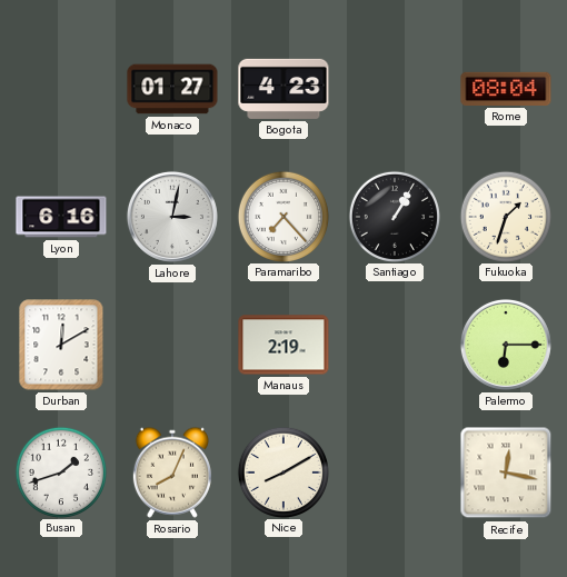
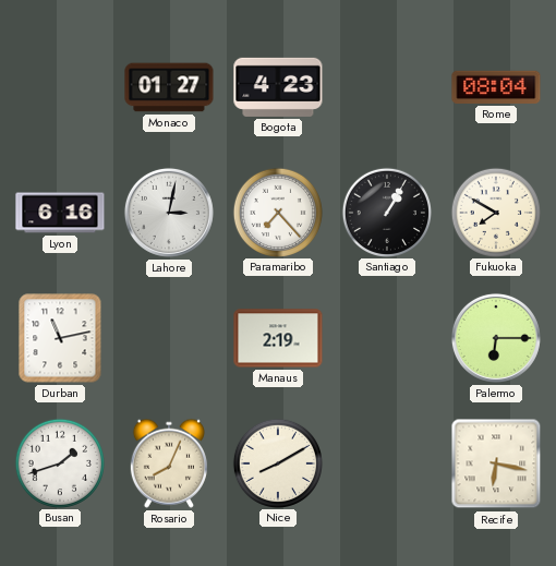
Fukuoka: 1:33 -> 7:50 (495, 212)
Durban: 12:10 -> 11:13 (60, 338)
Recife: 12:17 -> 6:17 (496, 463)
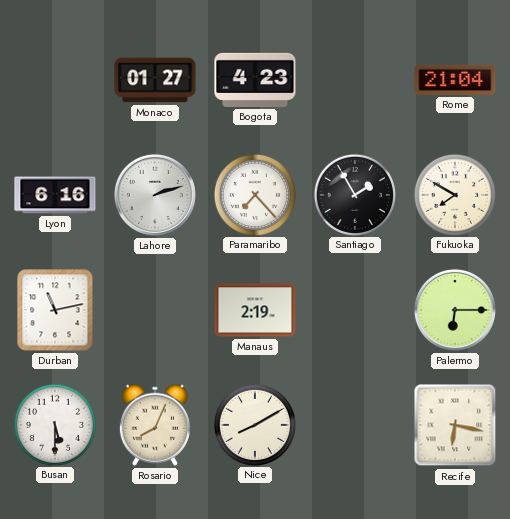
Rome: 08:04 -> 21:04 (455, 80)
Lahore: 3:02 -> 2:12 (155, 195)
Santiago: 1:05 -> 1:55 (354, 194)
Busan: 1:42 -> 5:30 (54, 424)
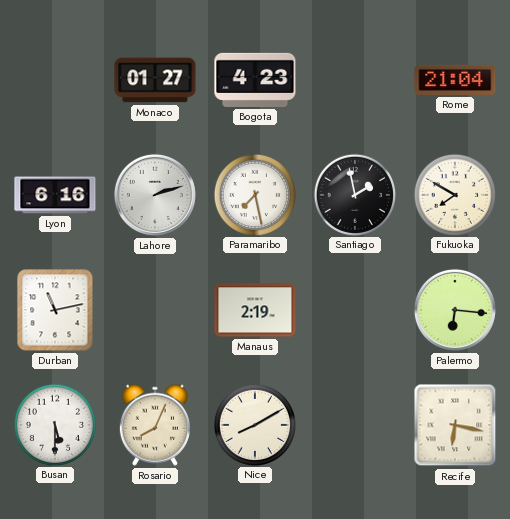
Paramaribo: 7:23 -> 7:28 (254, 194)
Santiago: 1:55 -> 1:58 (354, 194)
Palermo: 6:15 -> 6:16 (455, 310)
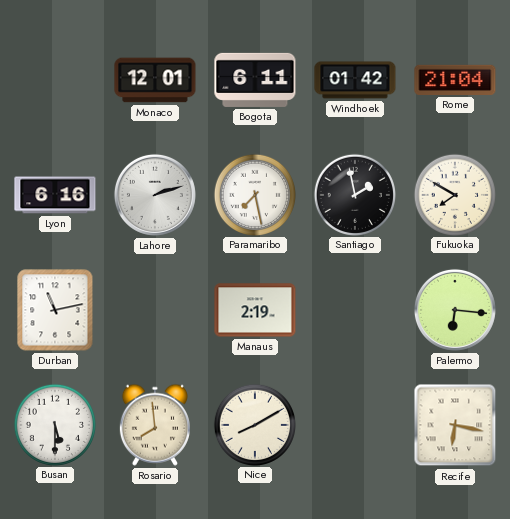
Monaco: 01:27 -> 12:01 (155, 80)
Bogota: 4:23 -> 6:11 (255, 80)
Windhoek: none -> 01:42 (355, 80)
Rosario: 8:04 -> 7:59 (155, 425)
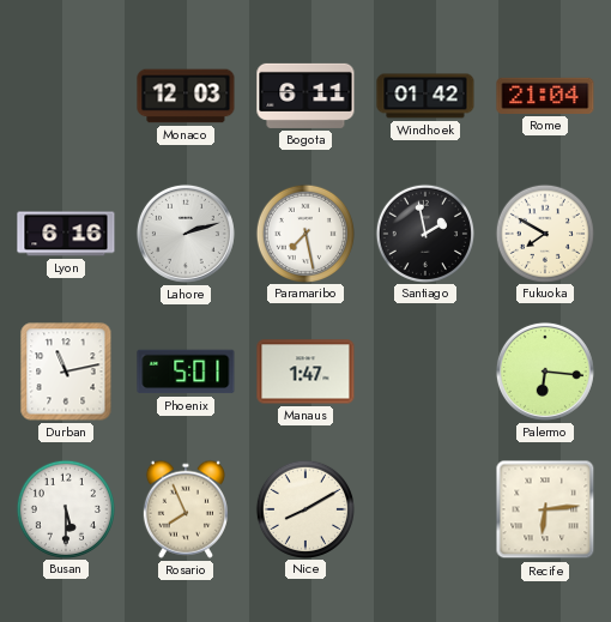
Monaco: 12:01 -> 12:03 (186, 96)
Phoenix: none -> 5:01 (186, 372)
Manaus: 2:19 -> 1:47 (305, 372)
Rosario: 7:59 -> 7:56 (186, 509)
Recife: 6:17 -> 6:14 (545, 509)
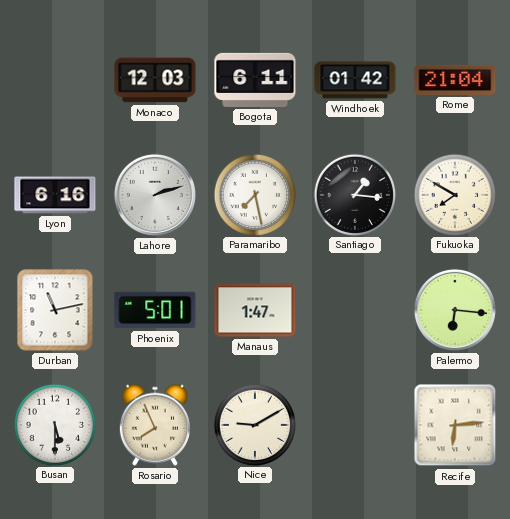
Santiago: 1:58 -> 1:16 (354, 194)
Nice: 8:10 -> 9:10 (254, 424)
